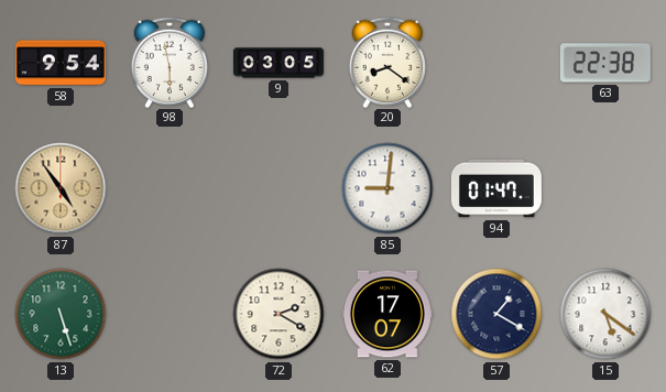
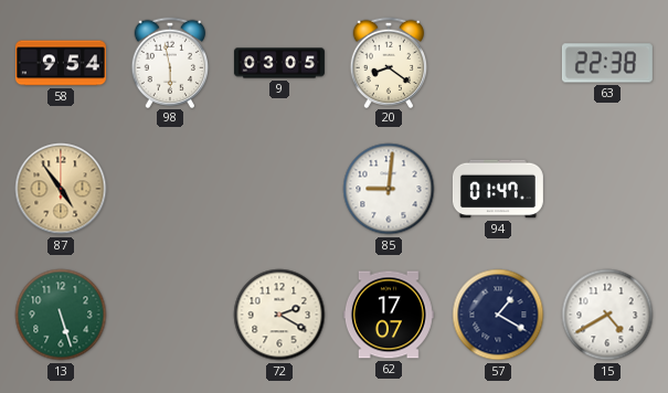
15: 5:21 -> 4:40 (607, 315)
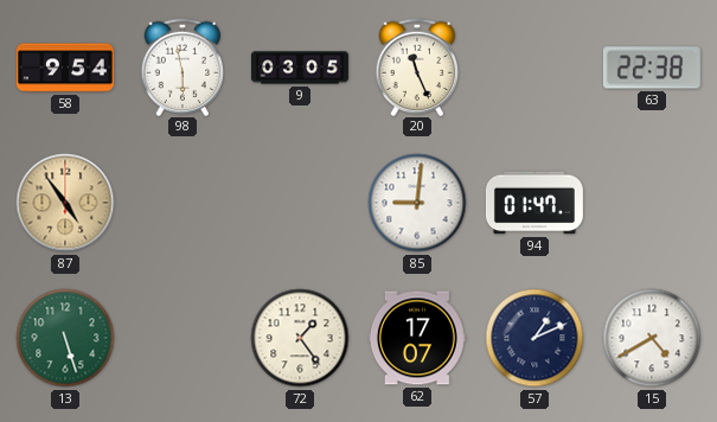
20: 8:21 -> 11:26 (417, 66)
72: 2:20 -> 1:24 (300, 338)
57: 1:20 -> 1:11 (534, 338)
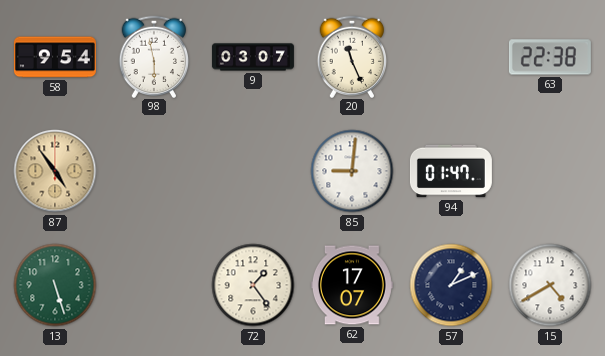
9: 03:05 -> 03:07 (253, 57)
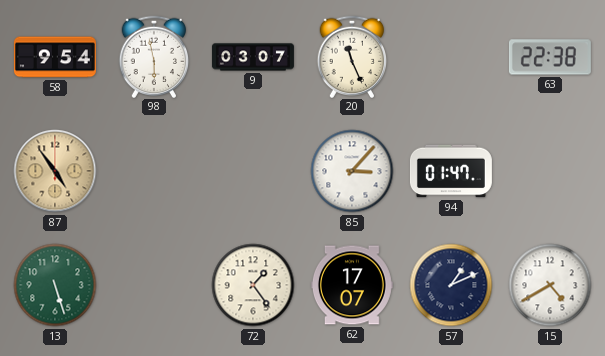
85: 9:01 -> 3:07 (352, 171)
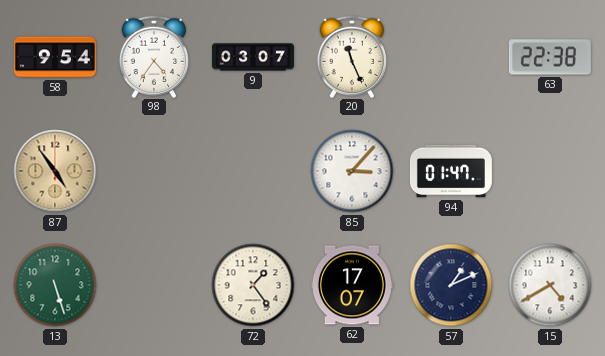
98: 5:58 -> 4:36 (154, 56)
